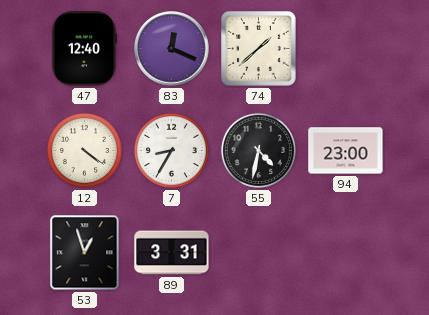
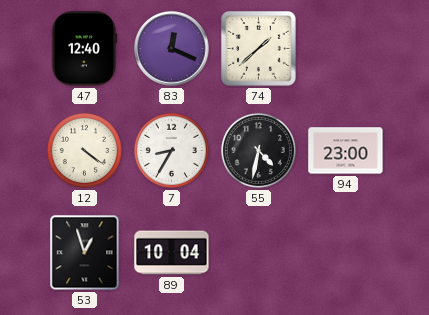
89: 3:31 -> 10:04 (172, 253)
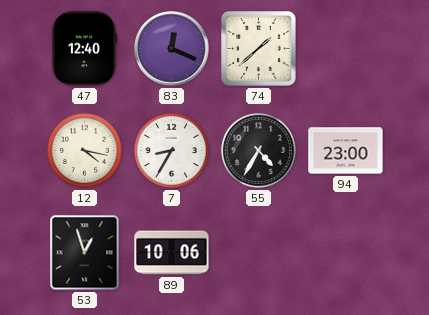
12: 4:21 -> 4:17 (84, 150)
55: 4:32 -> 4:35 (258, 150)
89: 10:04 -> 10:06 (172, 253)
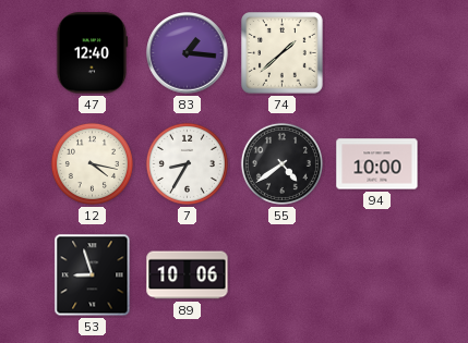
83: 12:19 -> 1:16 (188, 53)
55: 4:35 -> 4:39 (281, 163)
94: 23:00 -> 10:00 (377, 164)
53: 12:57 -> 8:57 (93, 275)
